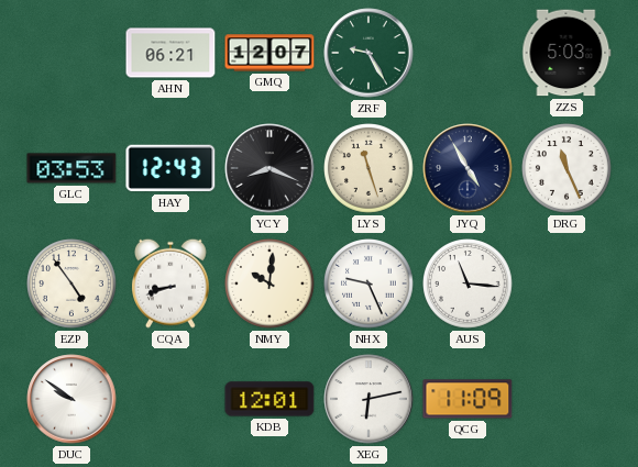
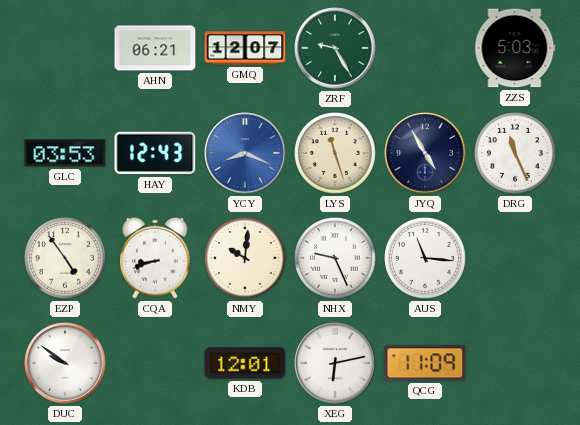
YCY dial: black -> blue (245, 153)
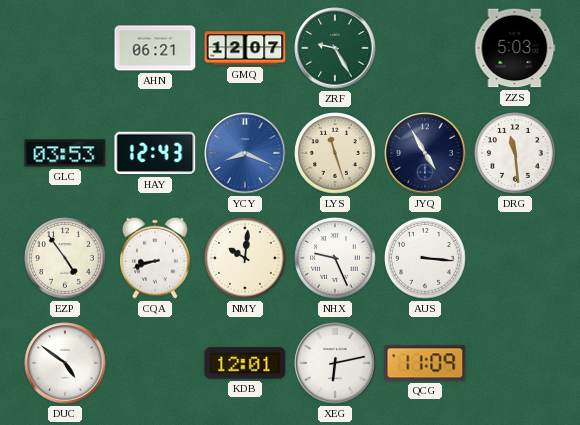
DRG: 11:26 -> 11:29 (516, 154)
AUS: 11:16 -> 3:16 (426, 259)
DUC: 9:51 -> 4:51 (65, 363)
